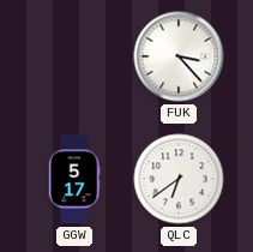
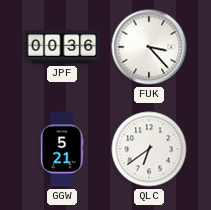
JPF: none -> 00:36 (62, 47)
GGW: 5:17 -> 5:21 (62, 149)
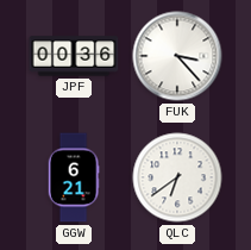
GGW: 5:21 -> 6:21 (74, 177)
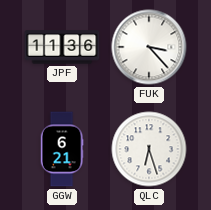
JPF: 00:36 -> 11:36 (62, 47)
QLC: 6:39 -> 6:27 (149, 149)
